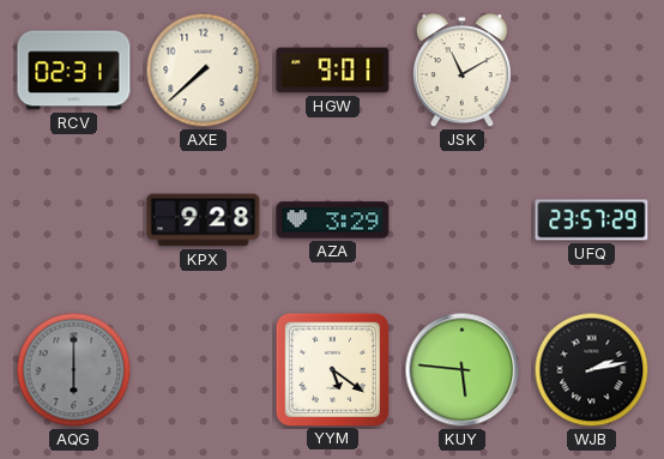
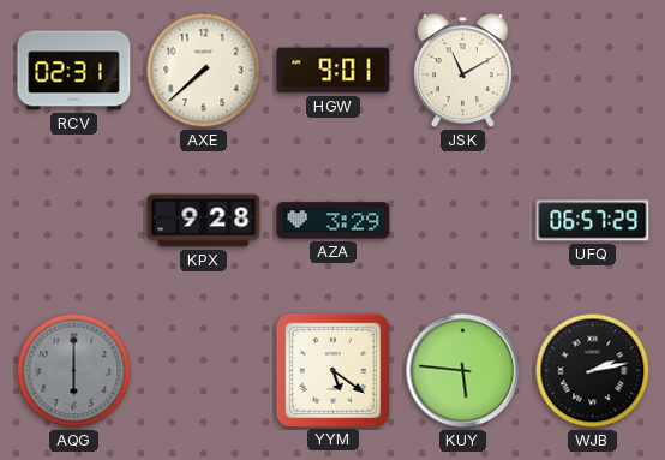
UFQ: 23:57 -> 06:57 (593, 221)
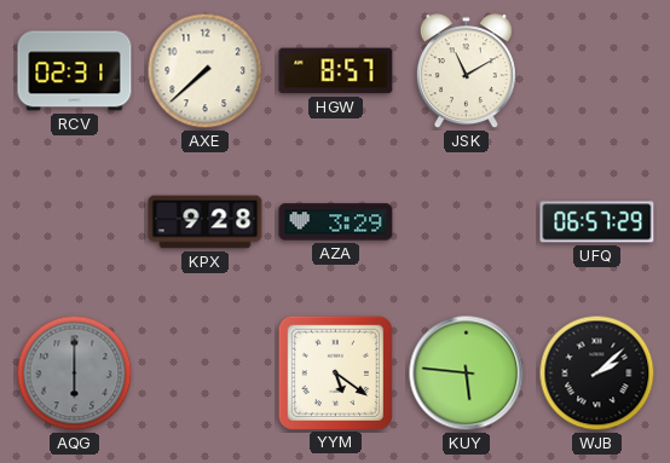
HGW: 9:01 -> 8:57 (336, 71)
WJB: 2:13 -> 2:08 (597, 374)
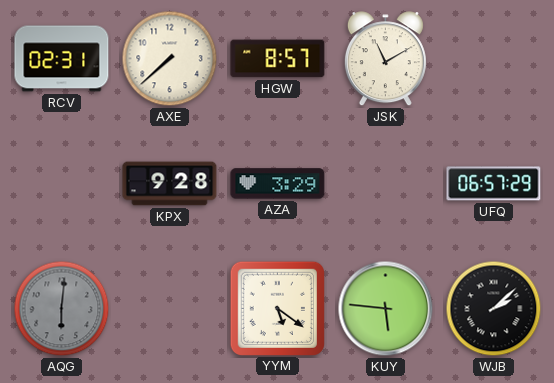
AQG: 6:00 -> 6:01 (62, 309)
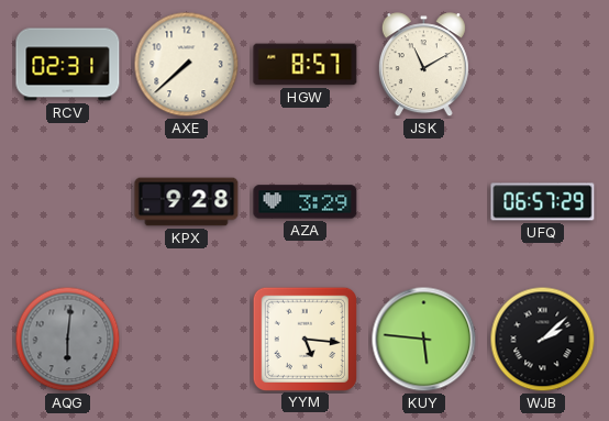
YYM: 5:21 -> 5:16 (304, 339)
